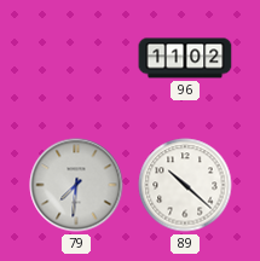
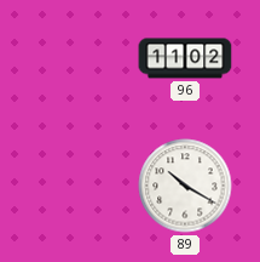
79: 7:31 -> none (76, 185)
89: 10:22 -> 10:20 (185, 186)
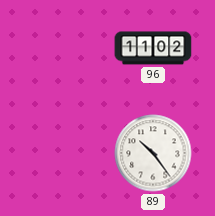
89: 10:20 -> 10:24 (153, 153)
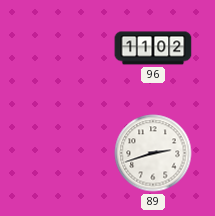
89: 10:24 -> 2:42 (153, 153)
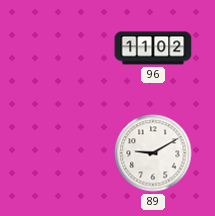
89: 2:42 -> 9:10 (153, 153)
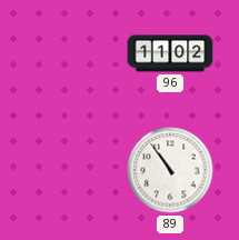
89: 9:10 -> 10:54 (170, 170)
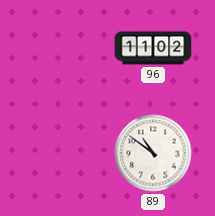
89: 10:54 -> 10:51 (153, 153)
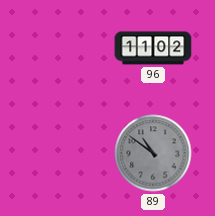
89 dial: white -> grey (153, 153)
